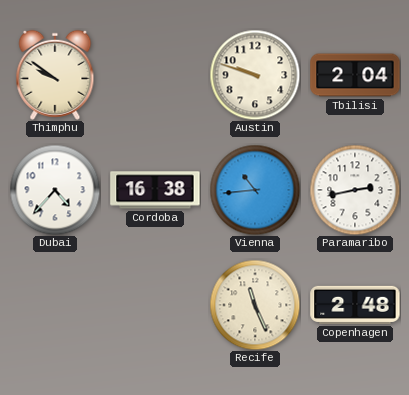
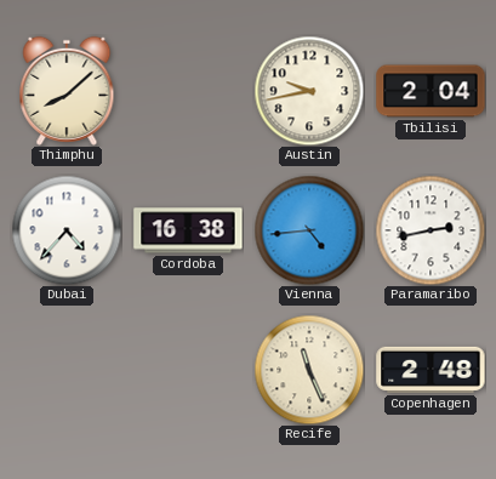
Thimphu: 9:51 -> 8:08 (67, 91)
Austin: 9:48 -> 9:43 (309, 91)
Vienna: 10:44 -> 4:44 (309, 230)
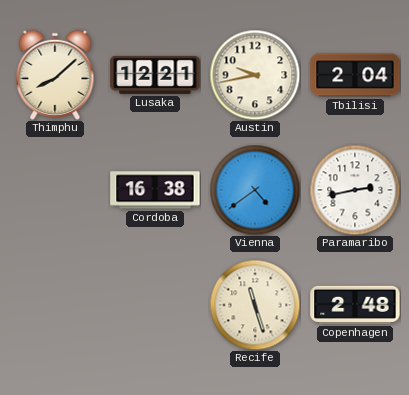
Lusaka: none -> 12:21 (155, 75)
Dubai: 4:37 -> none (67, 230)
Vienna: 4:44 -> 4:39 (255, 190)
Recife: 11:26 -> 11:27 (255, 305)
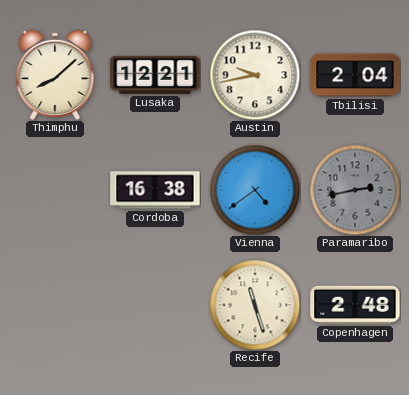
Paramaribo dial: white -> grey (355, 190)
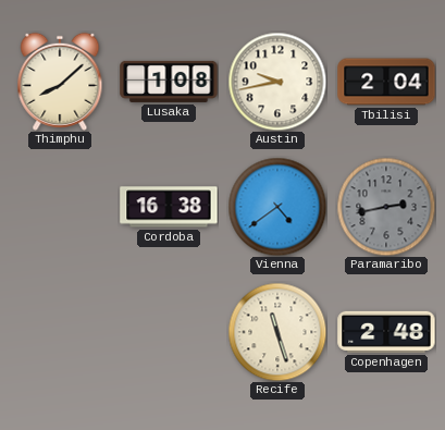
Lusaka: 12:21 -> 1:08 (169, 82)
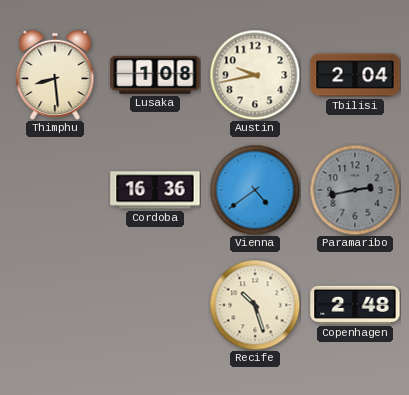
Thimphu: 8:08 -> 8:29 (55, 75)
Cordoba: 16:38 -> 16:36 (155, 190)
Recife: 11:27 -> 10:27 (255, 305)
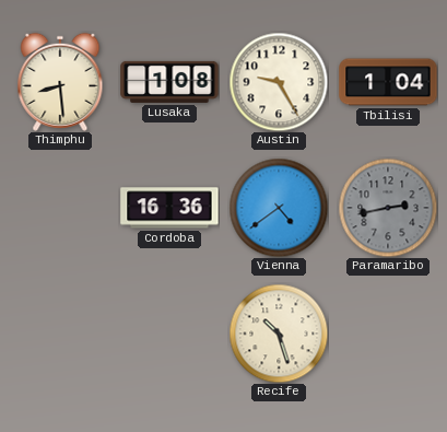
Austin: 9:43 -> 9:25 (279, 82)
Tbilisi: 2:04 -> 1:04 (388, 82)
Copenhagen: 2:48 -> none (355, 305)
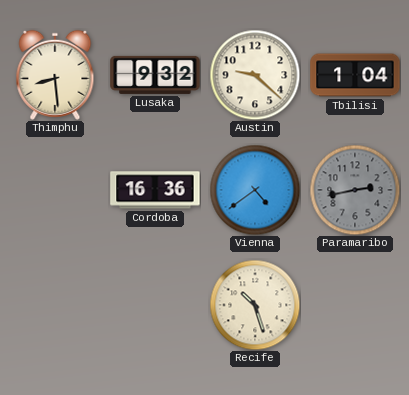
Lusaka: 1:08 -> 9:32 (155, 75)
Austin: 9:25 -> 9:22 (255, 75)
